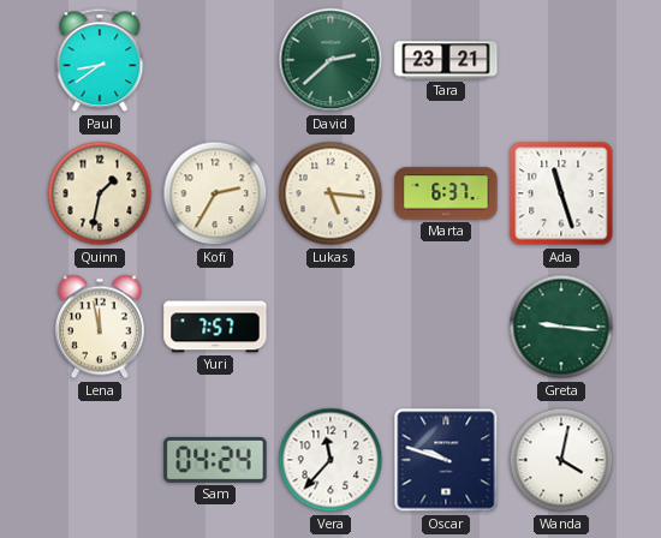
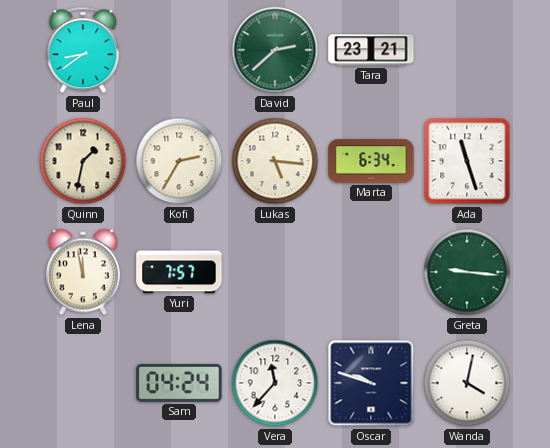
Marta: 6:37 -> 6:34 (371, 161)
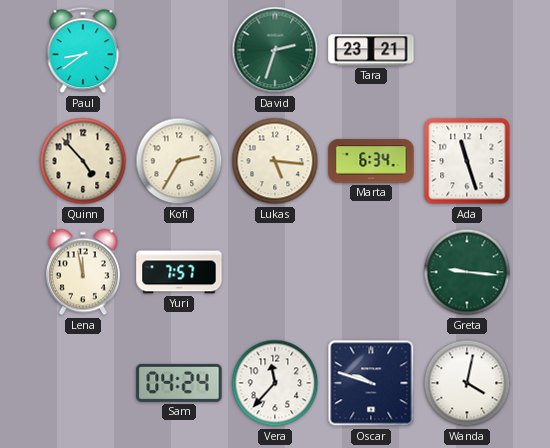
David: 2:38 -> 2:33 (275, 50)
Quinn: 1:32 -> 4:53 (83, 161)
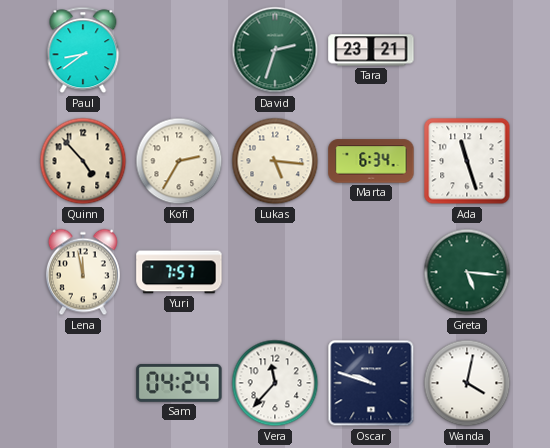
Greta: 9:16 -> 5:16 (467, 272)
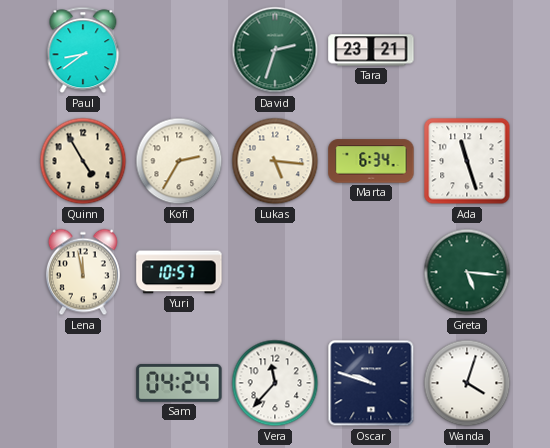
Quinn: 4:53 -> 4:55 (83, 161)
Yuri: 7:57 -> 10:57 (179, 272)
Wanda: 4:02 -> 4:03 (467, 383)
